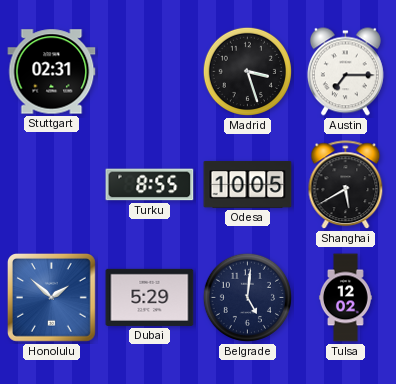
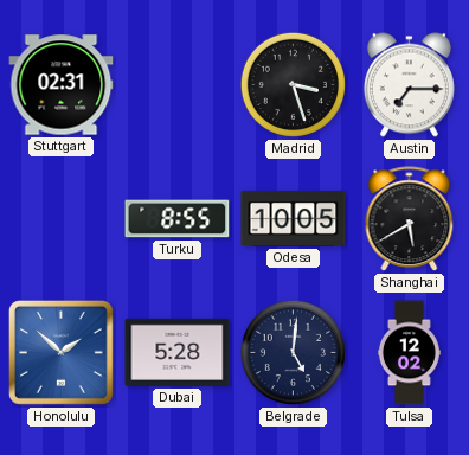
Dubai: 5:29 -> 5:28 (178, 352)
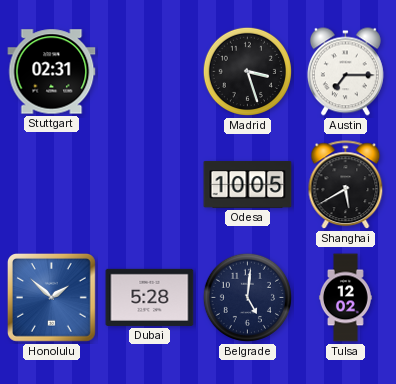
Turku: 8:55 -> none (178, 219)
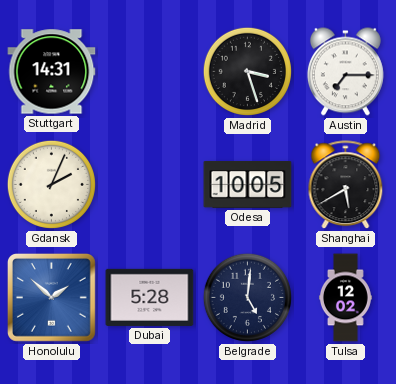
Stuttgart: 02:31 -> 14:31 (52, 72)
Gdansk: none -> 2:04 (51, 184)
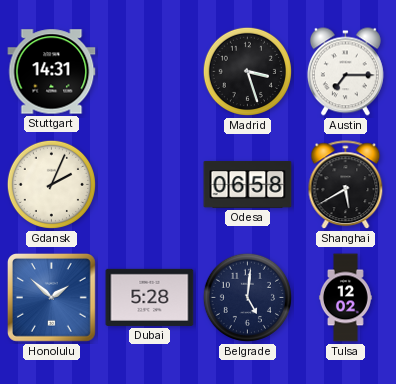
Odesa: 10:05 -> 06:58 (248, 184)
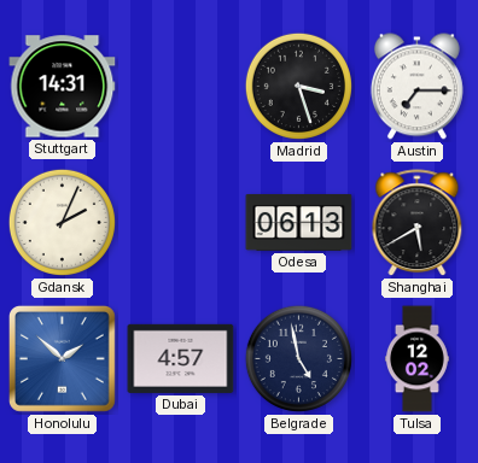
Odesa: 06:58 -> 06:13 (299, 222)
Dubai: 5:28 -> 4:57 (181, 358)
Belgrade: 5:01 -> 4:58 (298, 358)
